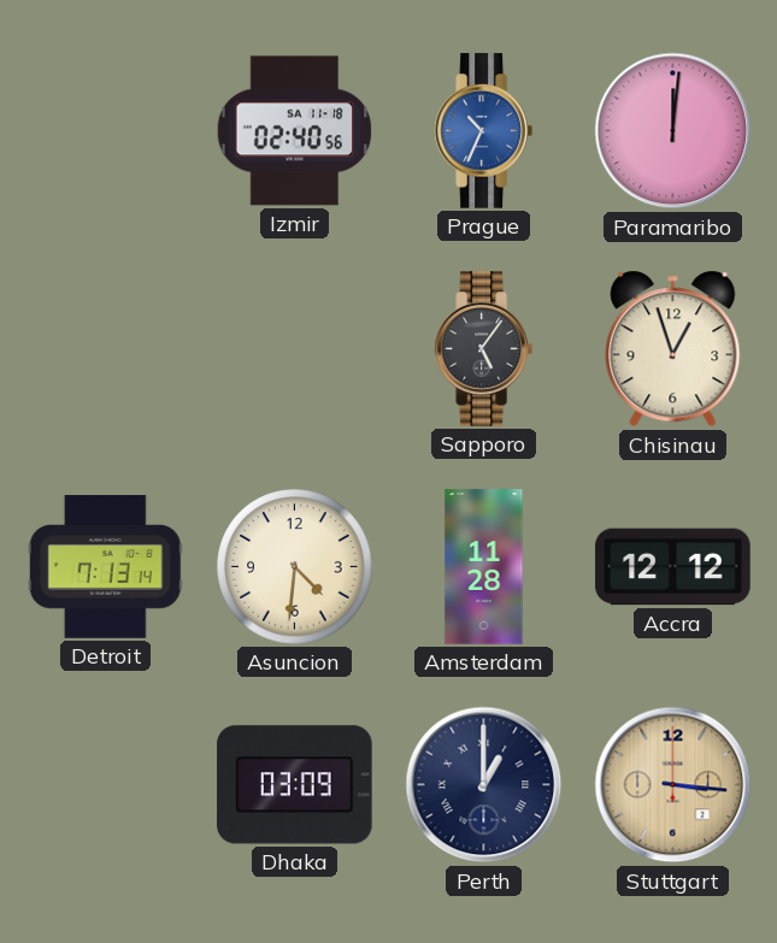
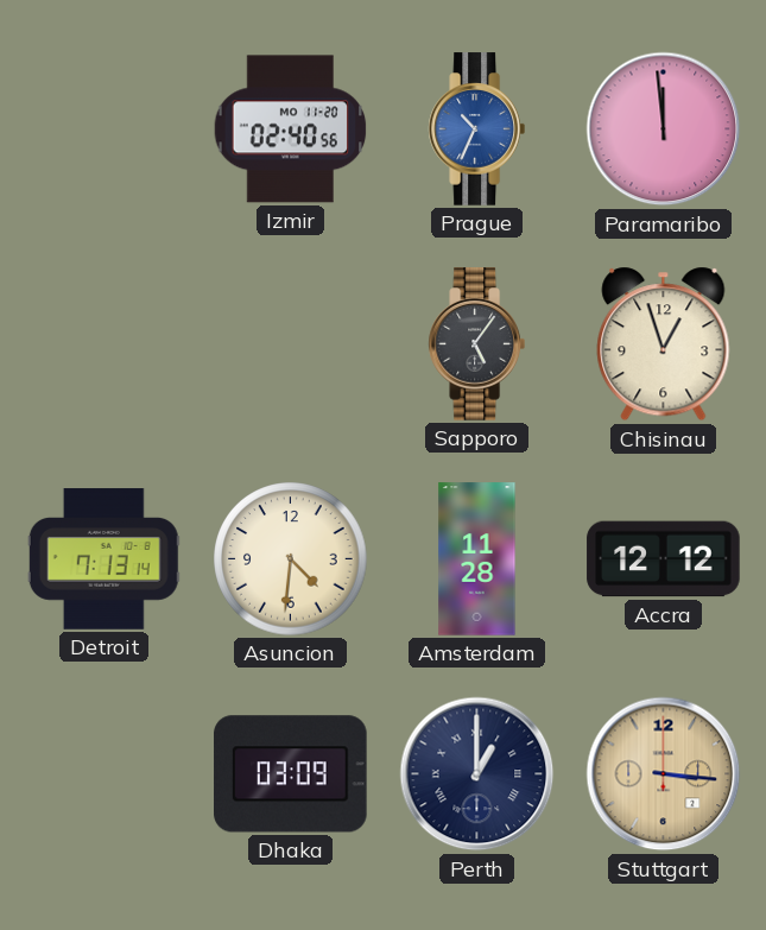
Izmir date: SA 11-18 -> MO 11-20 (291, 129)
Paramaribo: 12:01 -> 11:59 (664, 129)
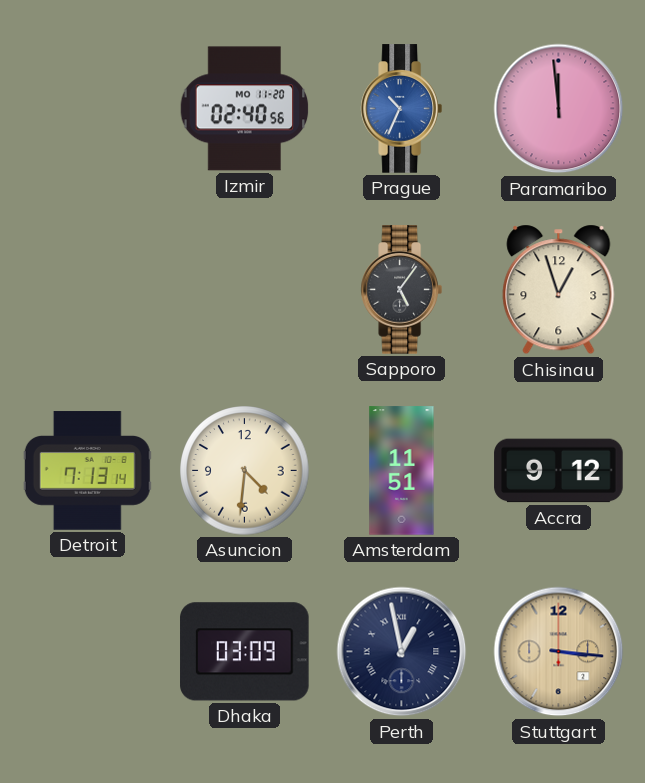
Amsterdam: 11:28 -> 11:51 (402, 471)
Accra: 12:12 -> 9:12 (559, 471)
Perth: 1:00 -> 12:58 (402, 652)
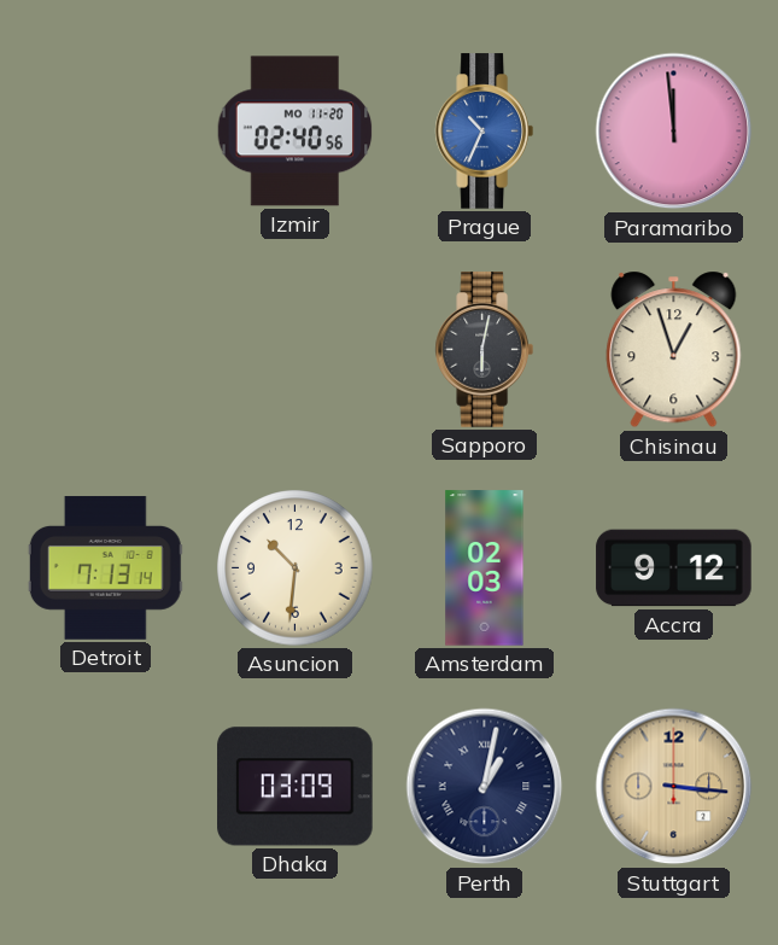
Sapporo: 5:06 -> 6:02 (484, 350)
Asuncion: 4:31 -> 10:31 (296, 568)
Amsterdam: 11:51 -> 02:03 (485, 568)
Perth: 12:58 -> 1:02 (485, 787)
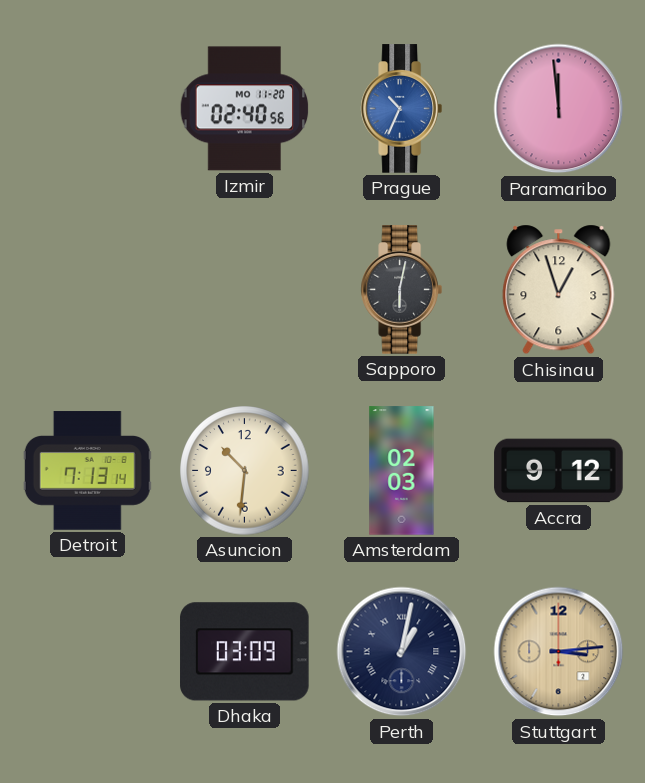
Stuttgart: 3:16 -> 3:14 (559, 652)
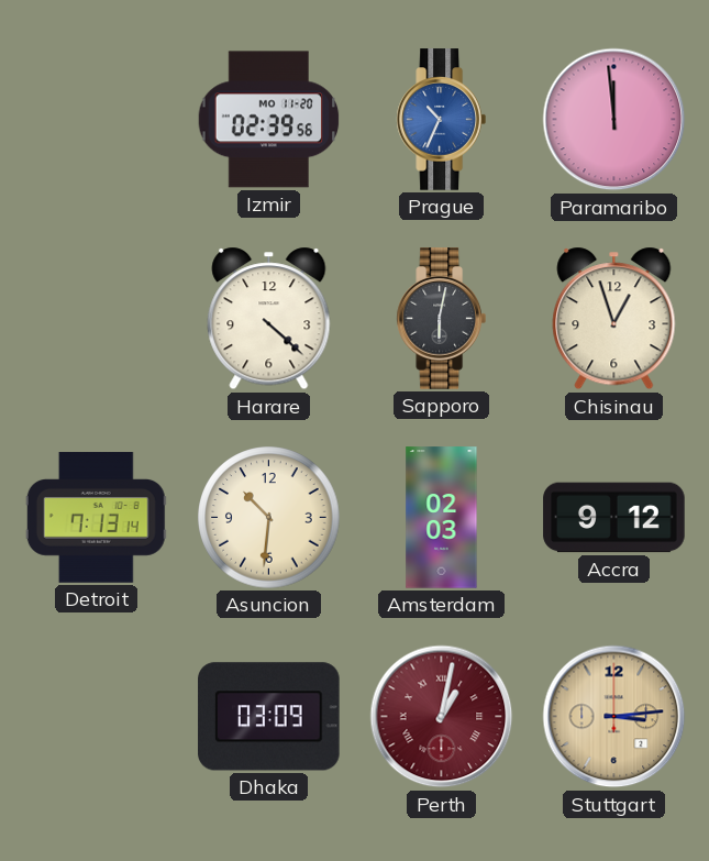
Izmir: 02:40 -> 02:39 (269, 120)
Harare: none -> 4:22 (269, 319)
Perth dial: navy -> burgundy (442, 717)
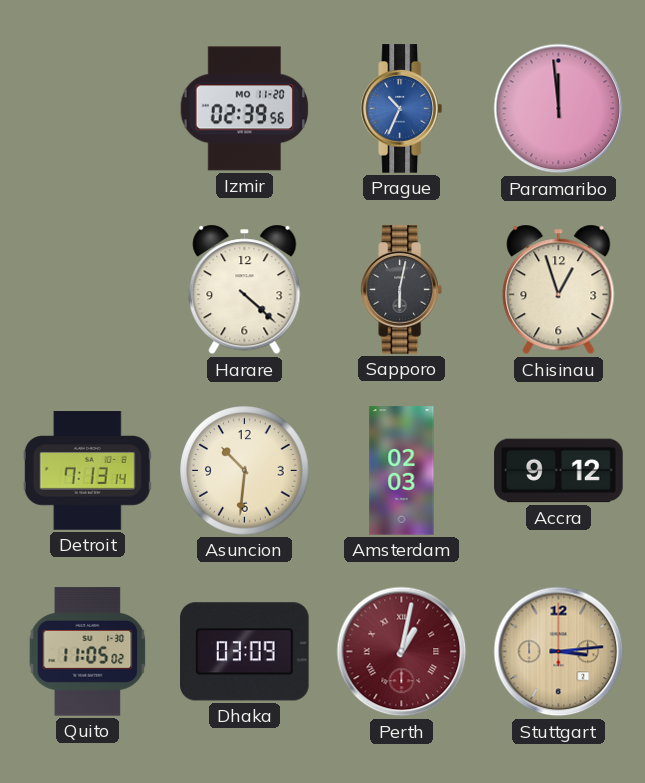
Quito: none -> 11:05 (88, 652)
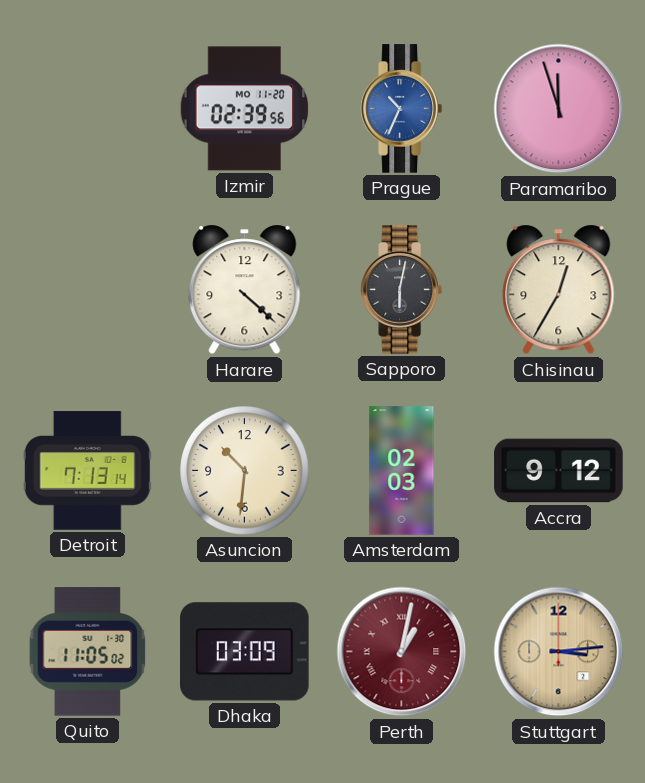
Paramaribo: 11:59 -> 11:57 (559, 109)
Chisinau: 12:57 -> 12:35 (559, 290)
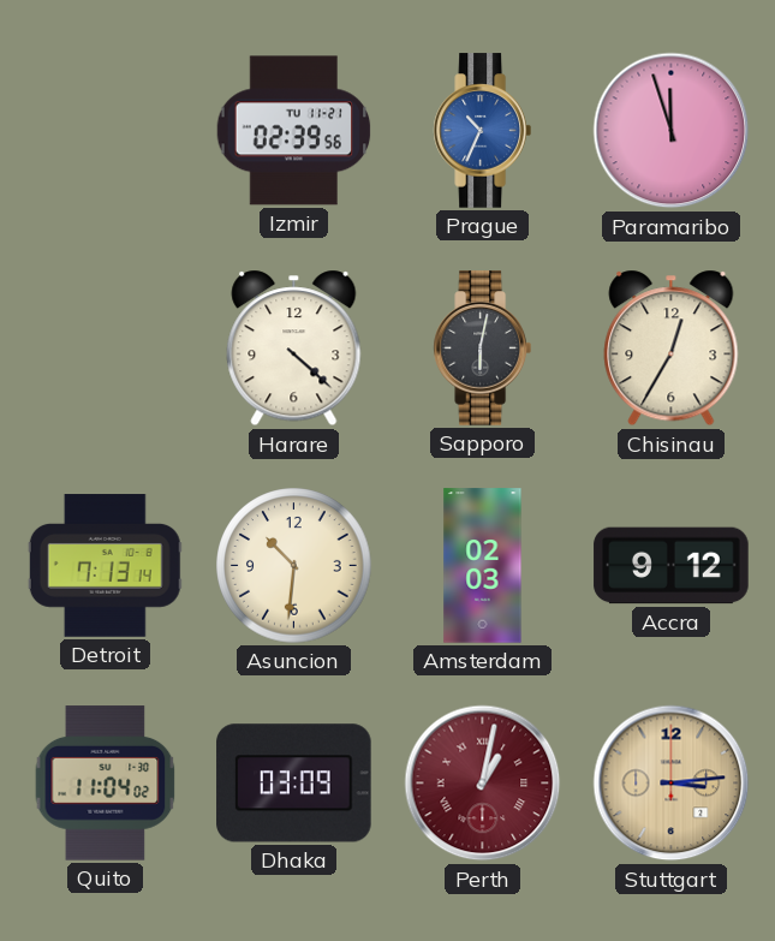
Izmir date: MO 11-20 -> TU 11-21 (294, 131)
Quito: 11:05 -> 11:04 (106, 784)
